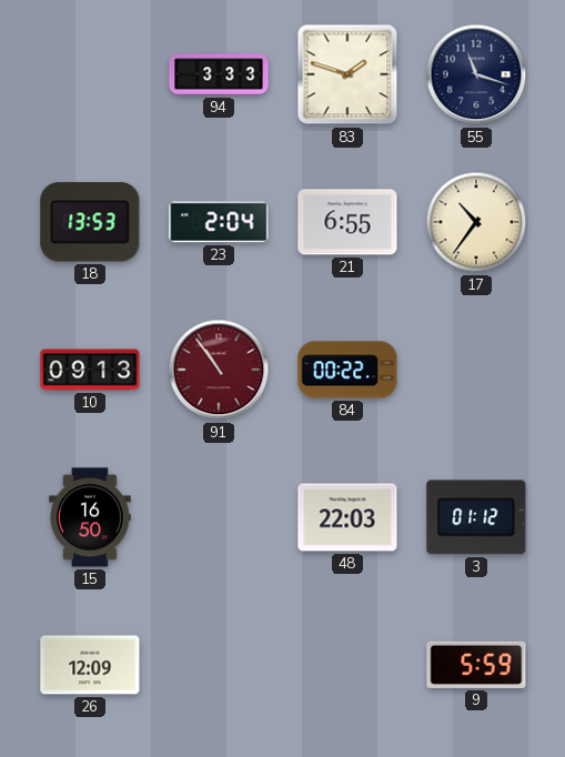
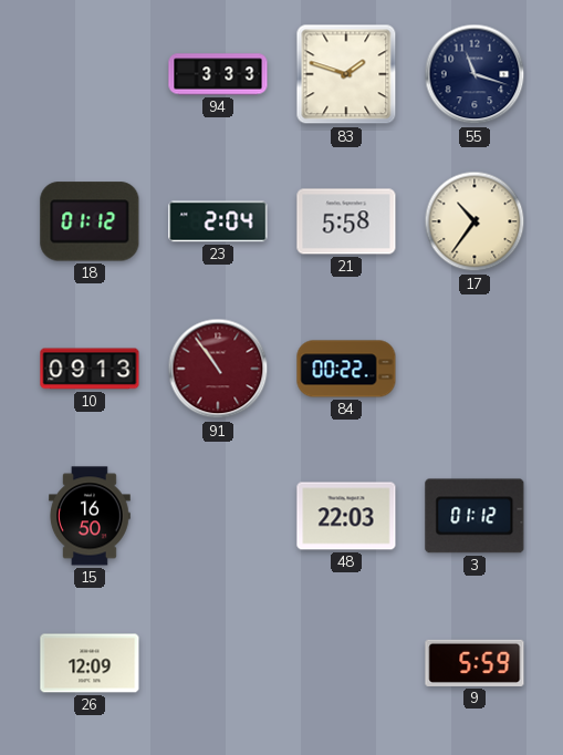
18: 13:53 -> 01:12 (90, 221)
21: 6:55 -> 5:58 (346, 221)
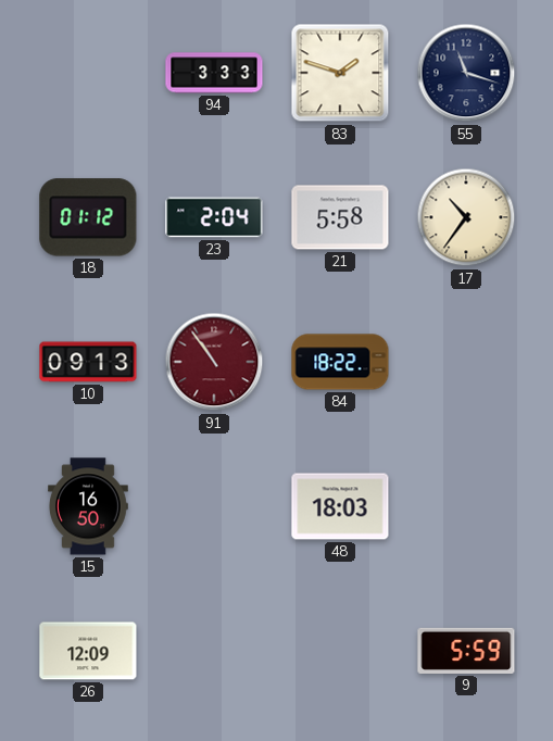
84: 00:22 -> 18:22 (340, 362)
48: 22:03 -> 18:03 (340, 506)
3: 01:12 -> none (475, 516)
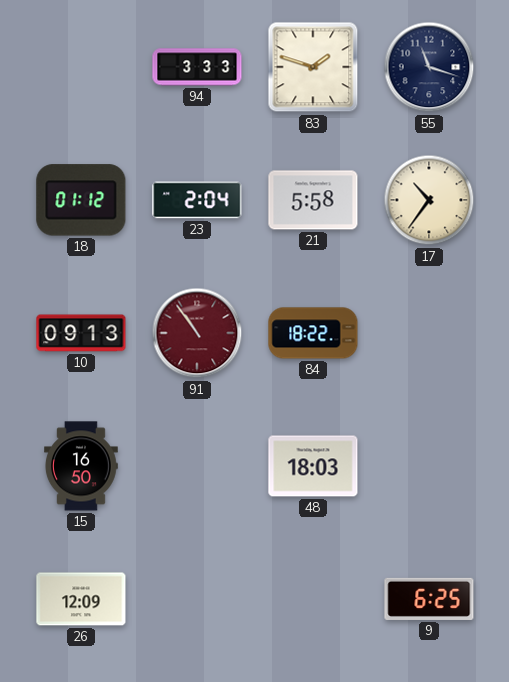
9: 5:59 -> 6:25 (429, 599)
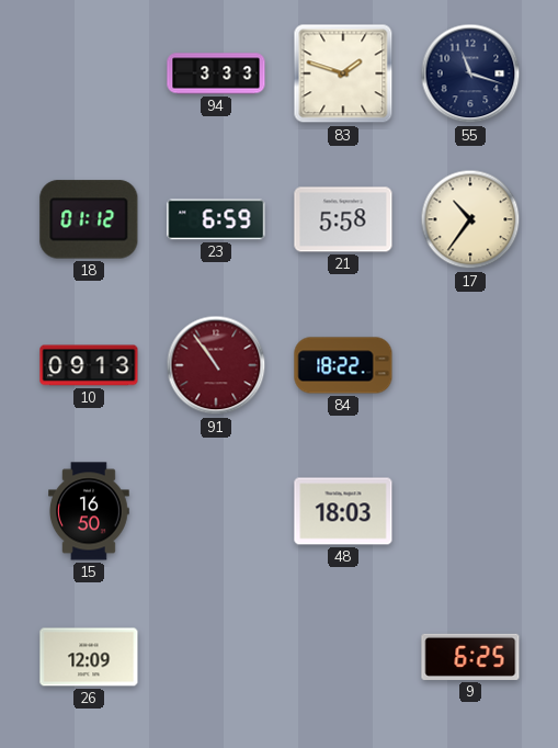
23: 2:04 -> 6:59 (216, 219)
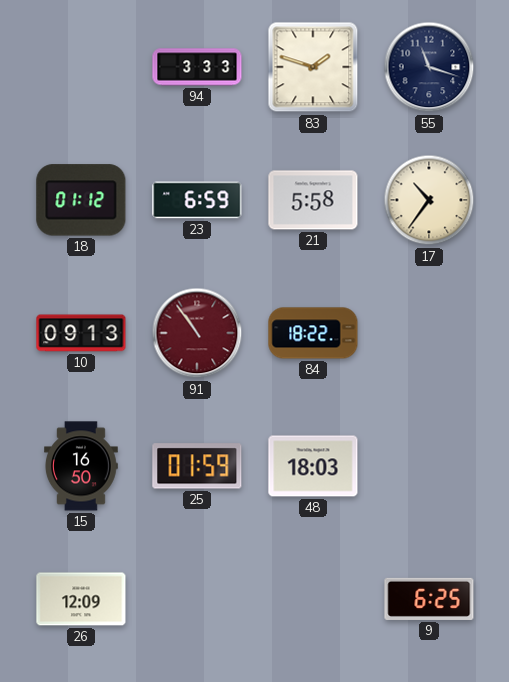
25: none -> 01:59 (197, 466)
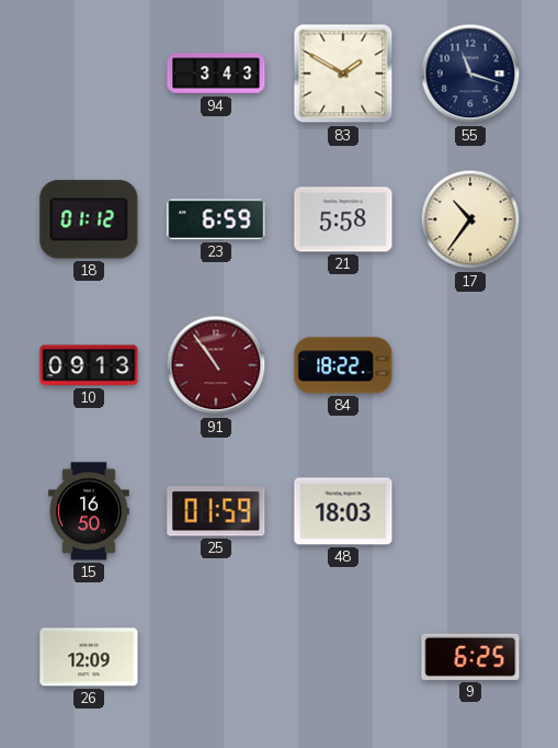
94: 3:33 -> 3:43 (216, 73)
83: 1:48 -> 1:50 (343, 73)
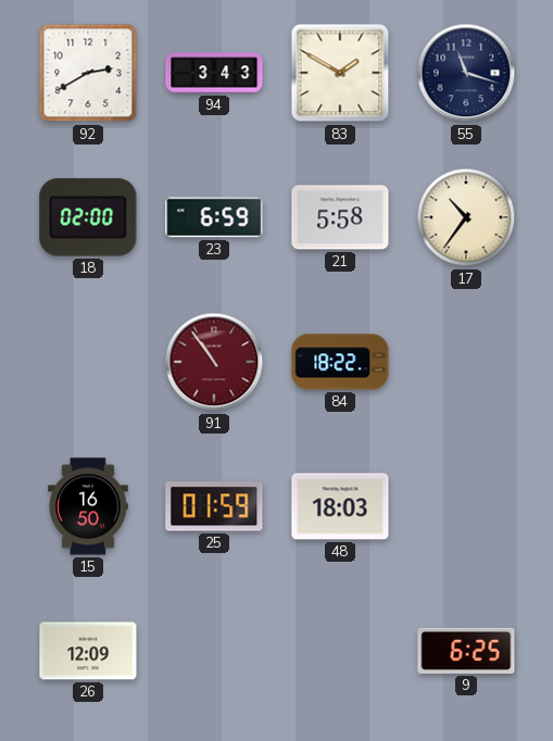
92: none -> 2:40 (88, 73)
18: 01:12 -> 02:00 (88, 217)
10: 09:13 -> none (89, 365)
